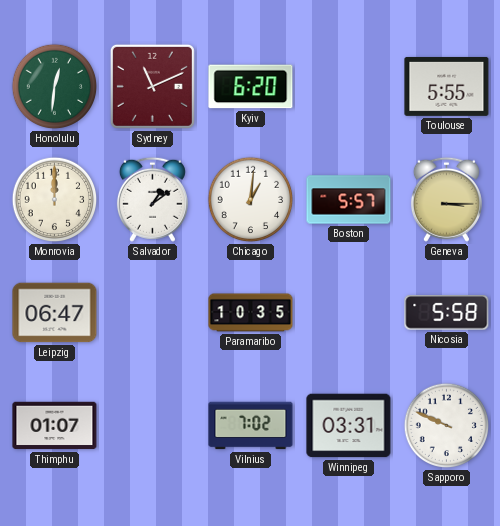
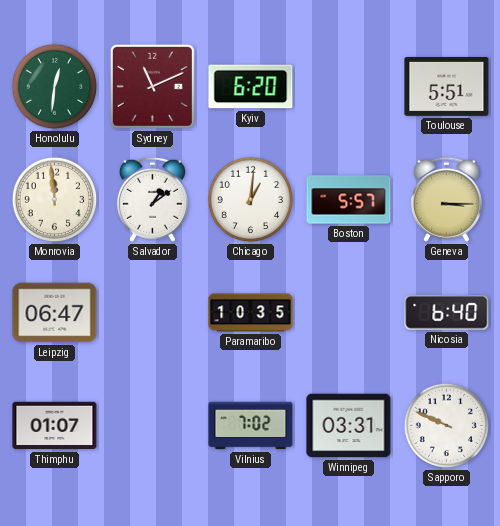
Toulouse: 5:55 -> 5:51 (447, 86)
Monrovia: 12:00 -> 11:59 (55, 200)
Nicosia: 5:58 -> 6:40 (447, 313)
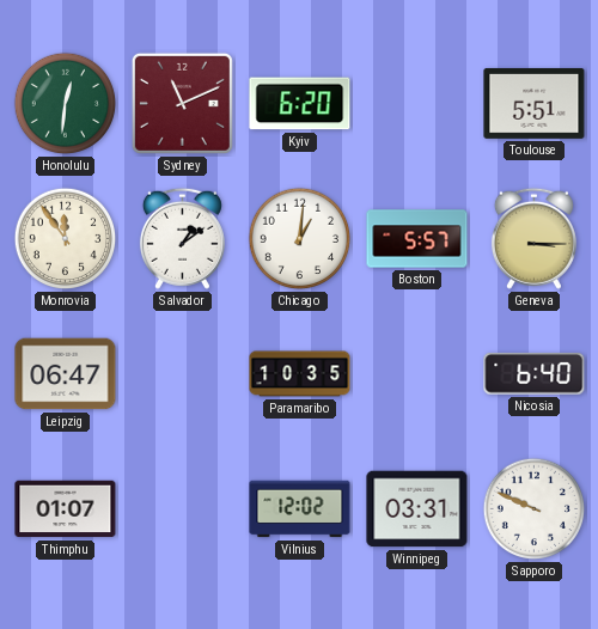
Monrovia: 11:59 -> 11:54 (66, 239)
Vilnius: 7:02 -> 12:02 (300, 509)
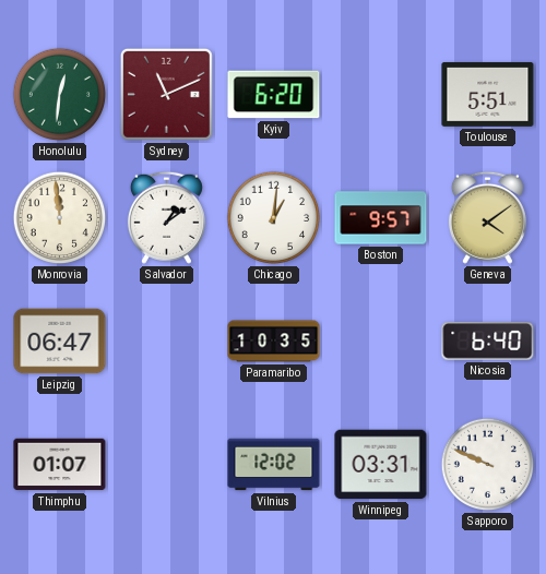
Monrovia: 11:54 -> 11:59 (60, 218)
Boston: 5:57 -> 9:57 (381, 218)
Geneva: 3:15 -> 4:09 (487, 217)
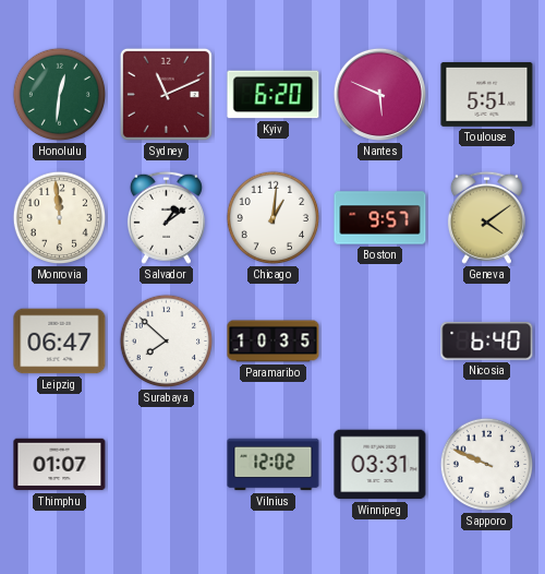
Nantes: none -> 5:49 (379, 94)
Surabaya: none -> 7:52 (167, 342)
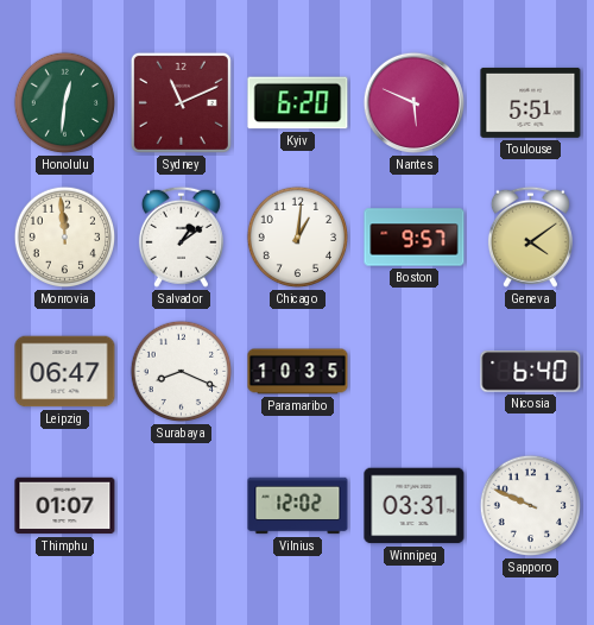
Surabaya: 7:52 -> 8:19 (182, 372)
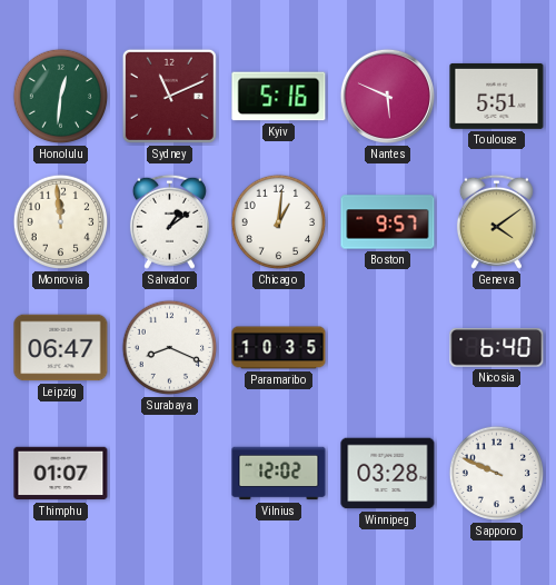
Kyiv: 6:20 -> 5:16 (279, 97)
Winnipeg: 03:31 -> 03:28 (388, 474)
